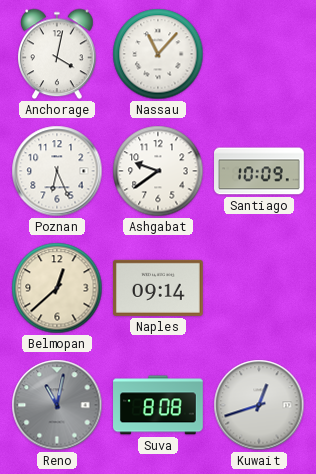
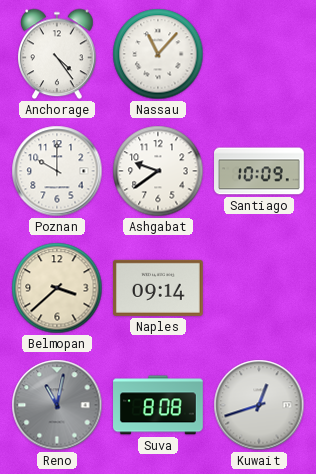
Anchorage: 4:02 -> 4:24 (57, 54)
Poznan: 6:26 -> 10:00 (57, 171)
Belmopan: 12:38 -> 3:38 (57, 288)
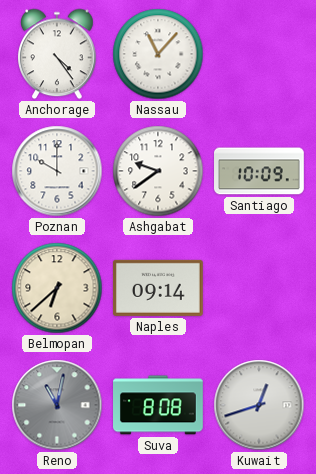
Belmopan: 3:38 -> 6:38 (57, 288)
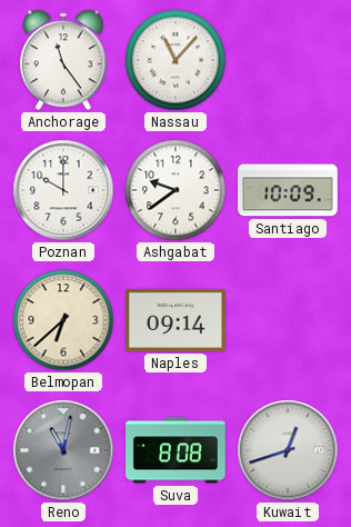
Anchorage: 4:24 -> 11:24 (63, 60)
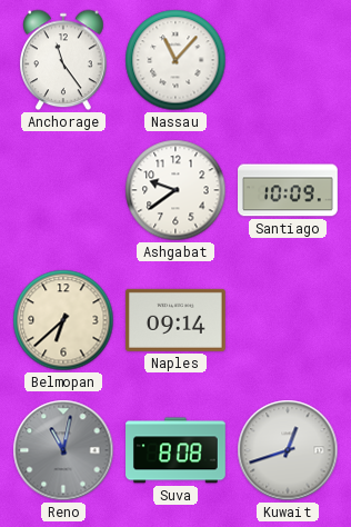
Poznan: 10:00 -> none (63, 190)
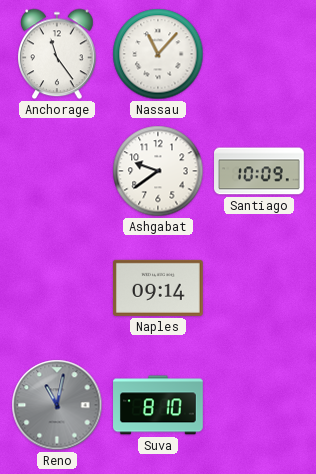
Belmopan: 6:38 -> none (63, 320)
Suva: 8:08 -> 8:10 (159, 405)
Kuwait: 12:42 -> none (288, 450)
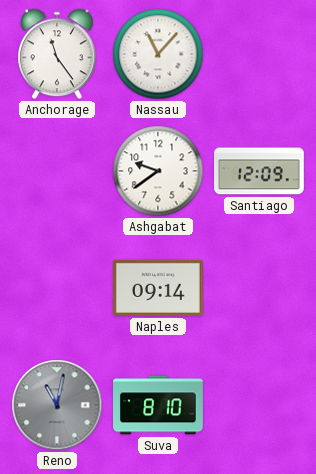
Santiago: 10:09 -> 12:09 (260, 171)
